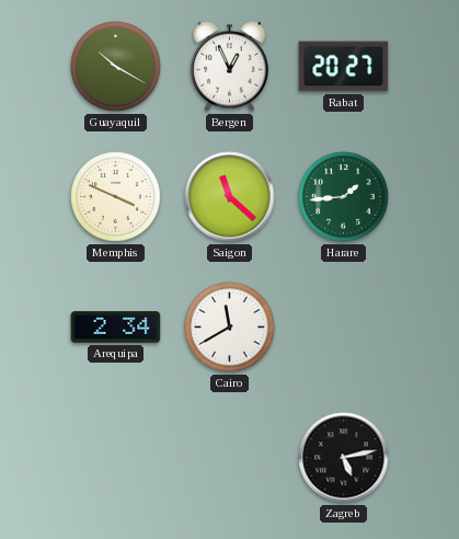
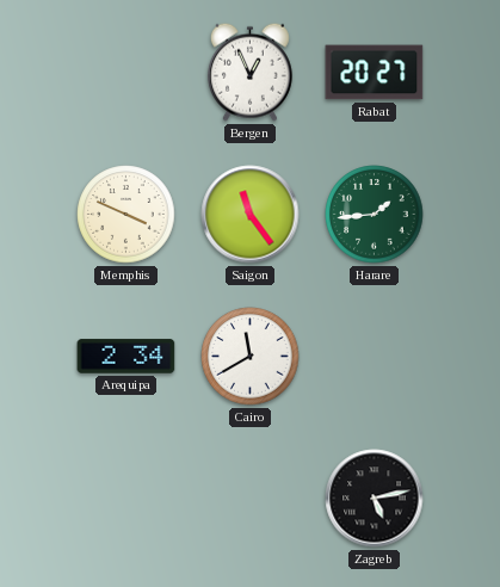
Guayaquil: 10:20 -> none (116, 67)
Saigon: 11:22 -> 11:24 (251, 215)
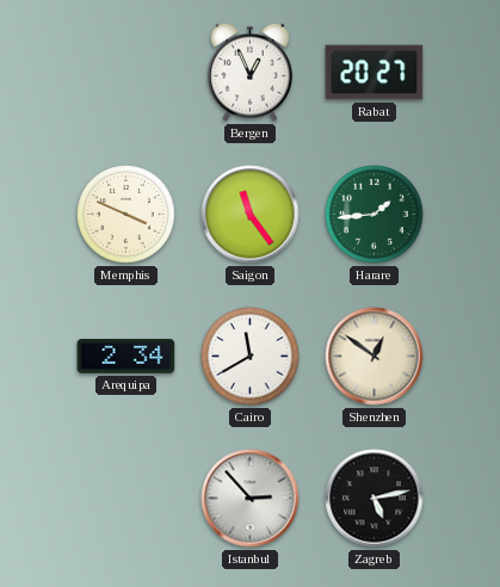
Shenzhen: none -> 12:51 (375, 357)
Istanbul: none -> 2:53 (251, 499)
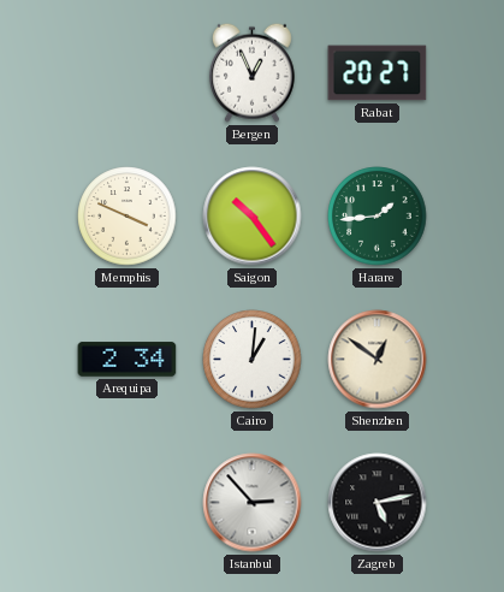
Saigon: 11:24 -> 10:24 (253, 217)
Cairo: 11:40 -> 1:01 (253, 360)
